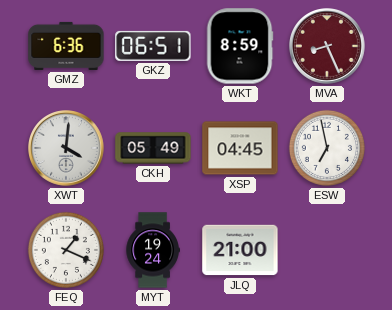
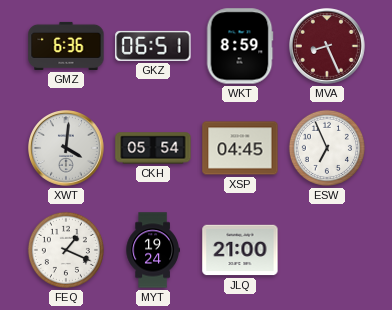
CKH: 05:49 -> 05:54 (153, 148)
ESW: 6:58 -> 6:56 (327, 148)
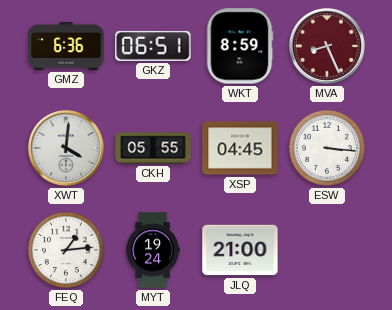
CKH: 05:54 -> 05:55 (153, 148)
ESW: 6:56 -> 3:16 (327, 148)
FEQ: 1:19 -> 1:14 (66, 250)
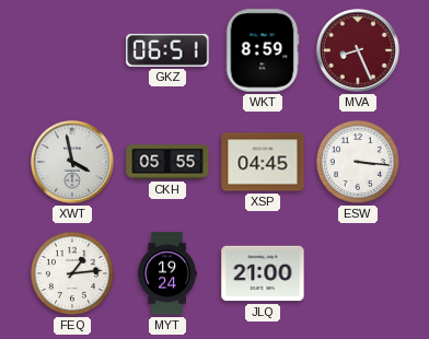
GMZ: 6:36 -> none (66, 46)
XWT: 4:01 -> 3:58 (73, 163)
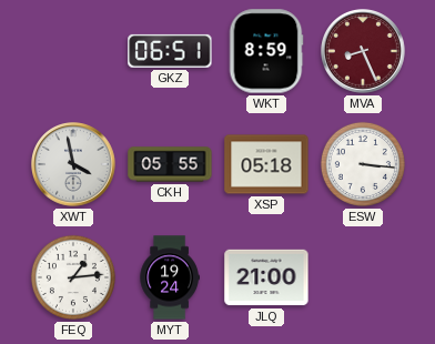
XSP: 04:45 -> 05:18 (266, 164)
